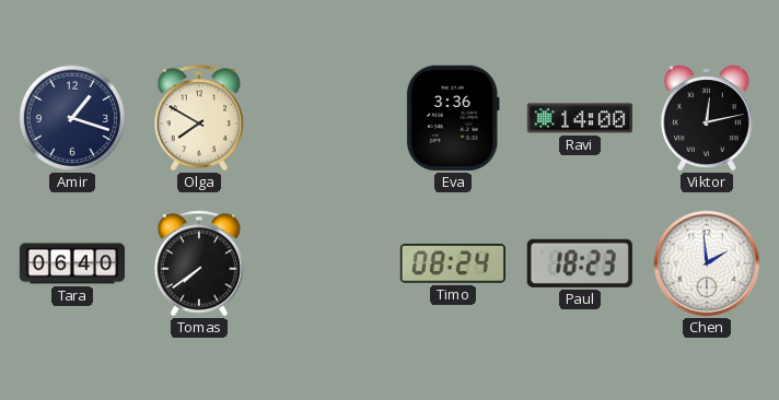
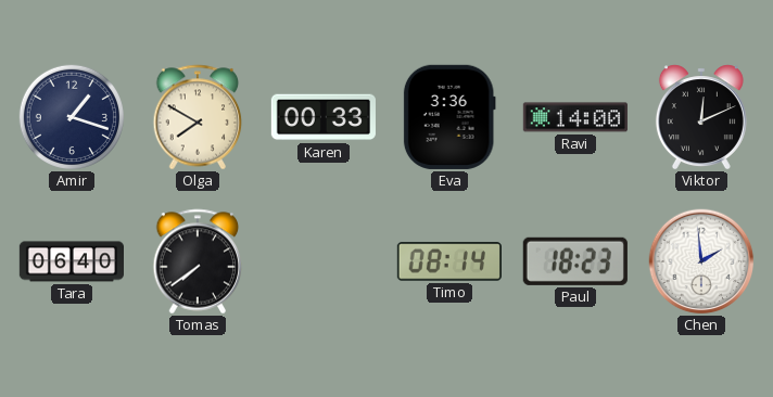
Karen: none -> 00:33 (324, 117)
Viktor: 12:13 -> 12:11 (701, 117)
Timo: 08:24 -> 08:14 (449, 261)
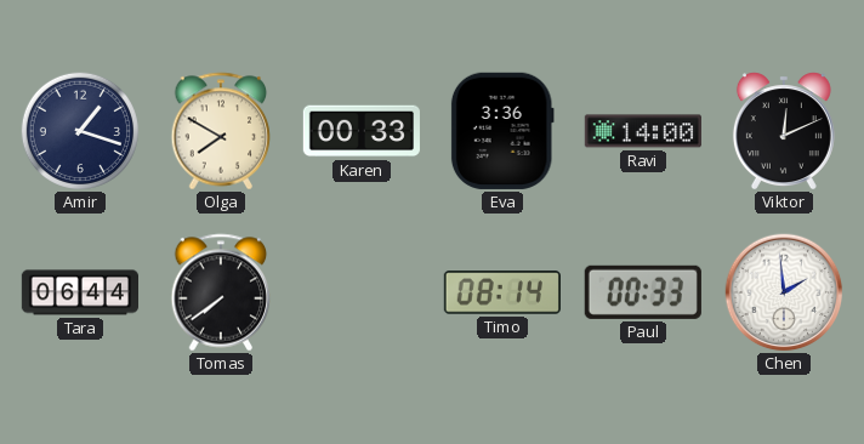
Tara: 06:40 -> 06:44 (79, 292)
Paul: 18:23 -> 00:33 (643, 292)
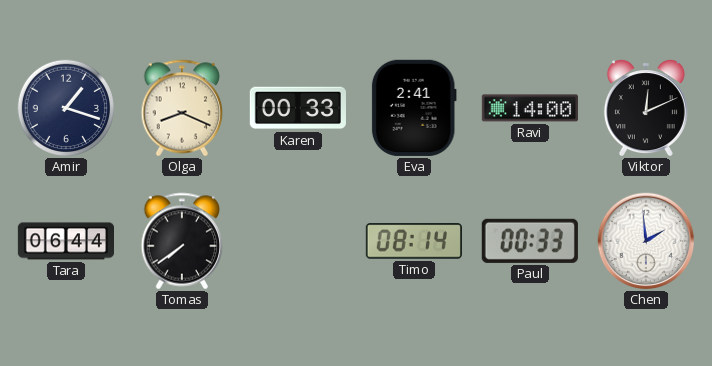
Olga: 7:50 -> 8:19 (182, 108)
Eva: 3:36 -> 2:41 (414, 108)
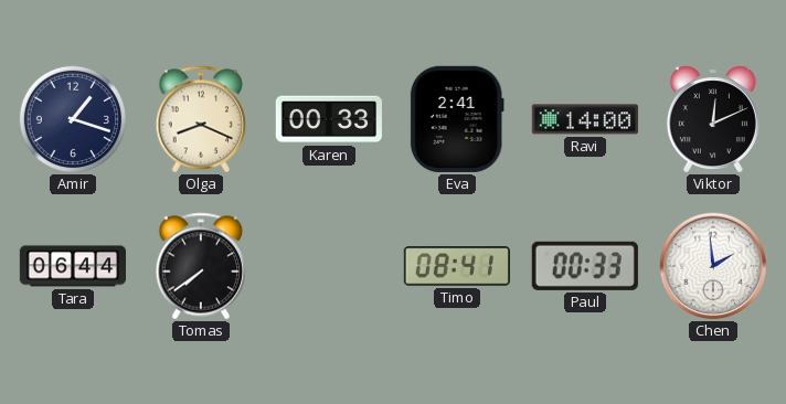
Timo: 08:14 -> 08:41 (457, 266)
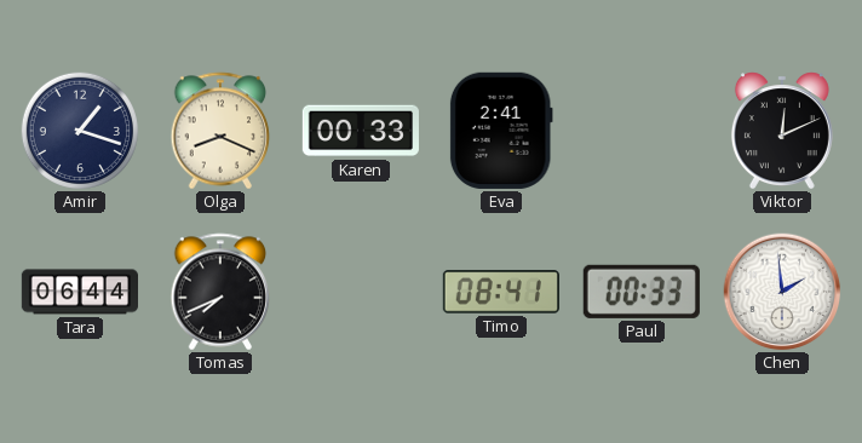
Ravi: 14:00 -> none (585, 119)
Tomas: 7:39 -> 7:41 (220, 292)
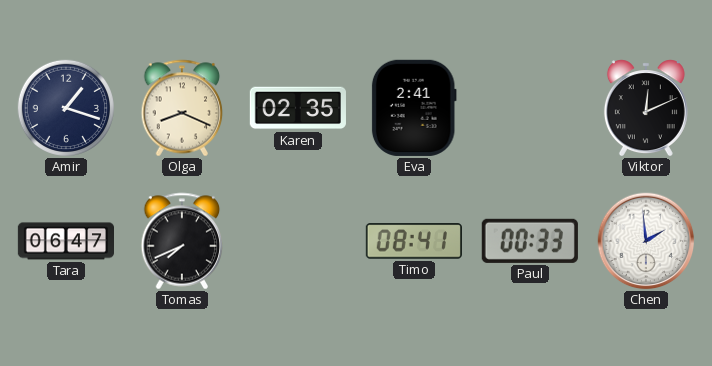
Karen: 00:33 -> 02:35 (298, 108)
Tara: 06:44 -> 06:47 (65, 241)
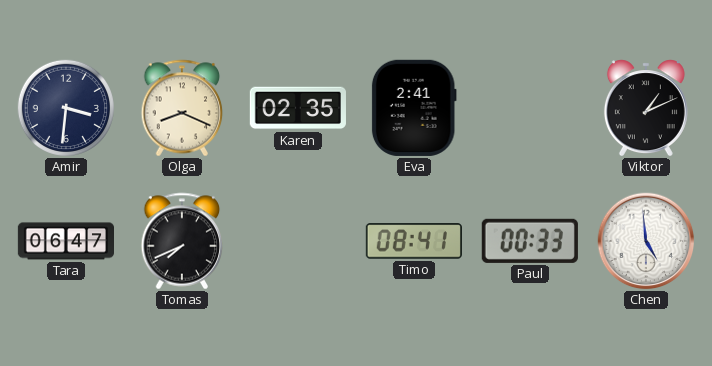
Amir: 1:18 -> 3:31 (66, 108)
Viktor: 12:11 -> 1:11 (646, 108)
Chen: 1:59 -> 4:59 (646, 241)
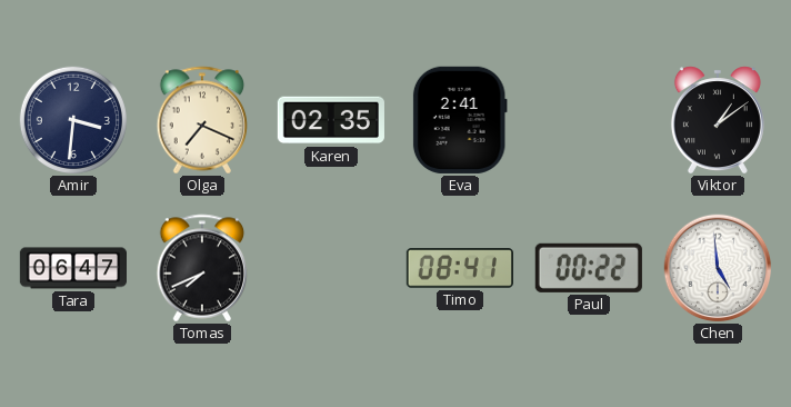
Olga: 8:19 -> 7:19 (202, 120)
Viktor: 1:11 -> 1:09 (718, 120)
Paul: 00:33 -> 00:22 (589, 268)
